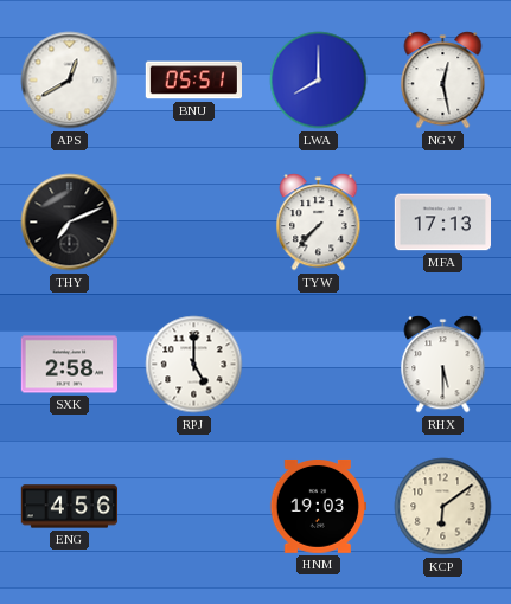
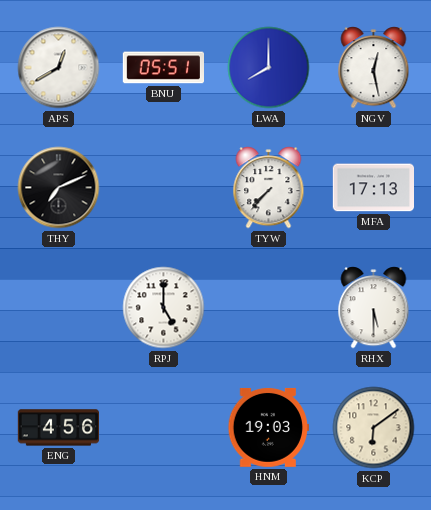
SXK: 2:58 -> none (69, 365)
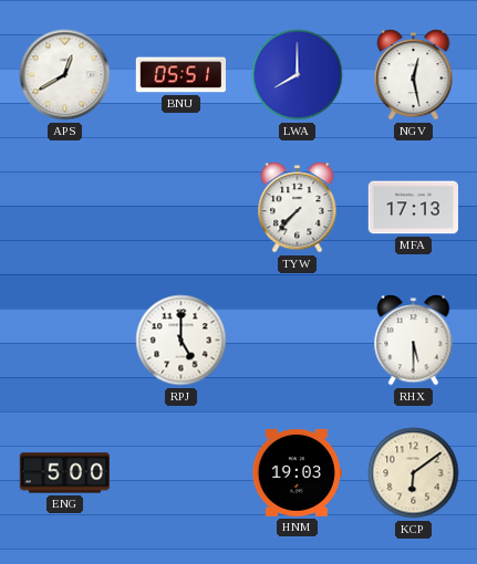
THY: 7:11 -> none (59, 188)
ENG: 4:56 -> 5:00 (64, 473)
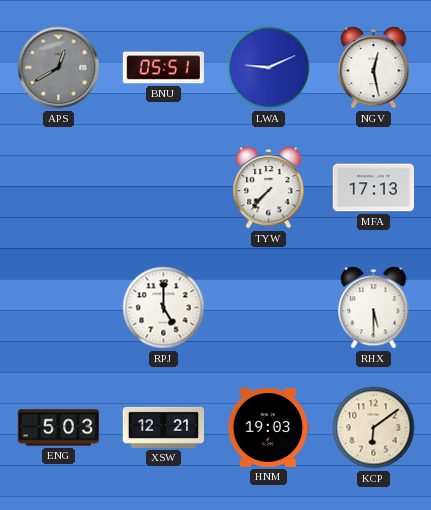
APS dial: white -> grey (59, 68)
LWA: 8:00 -> 9:11 (269, 68)
ENG: 5:00 -> 5:03 (58, 428)
XSW: none -> 12:21 (163, 427)
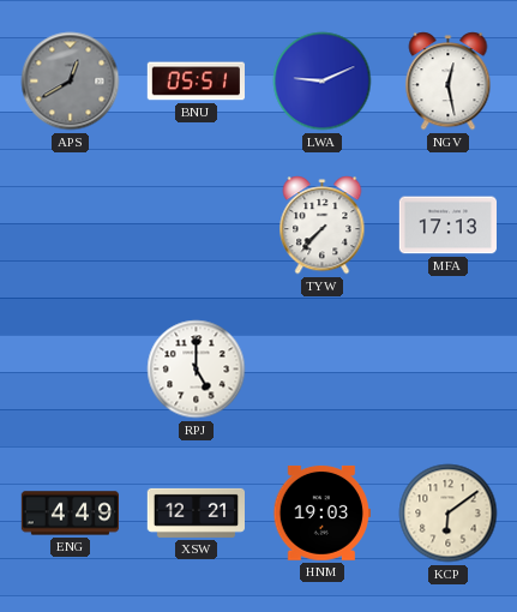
RHX: 5:30 -> none (374, 308)
ENG: 5:03 -> 4:49 (70, 514)
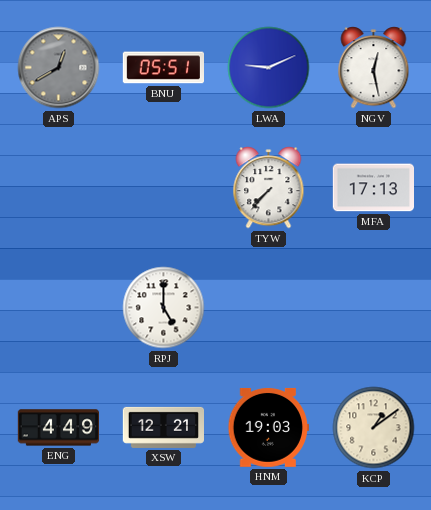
KCP: 6:09 -> 1:09 (374, 428)
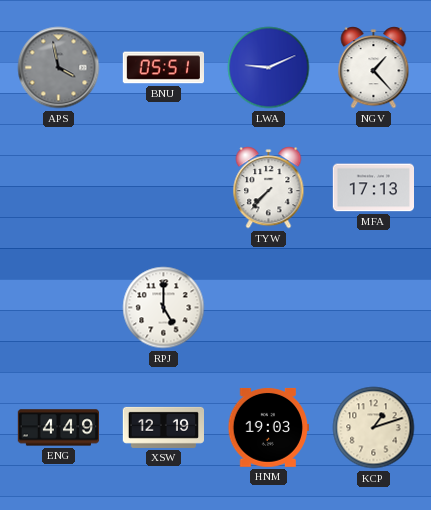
APS: 12:40 -> 3:58 (59, 68)
NGV: 12:28 -> 1:23 (374, 68)
XSW: 12:21 -> 12:19 (163, 427)
KCP: 1:09 -> 1:12 (374, 428)
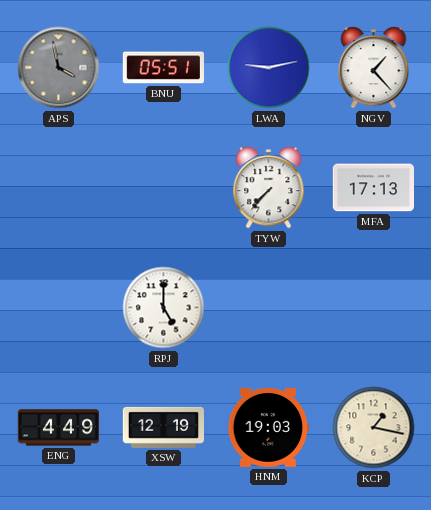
LWA: 9:11 -> 9:13 (269, 68)
KCP: 1:12 -> 1:17 (374, 428)
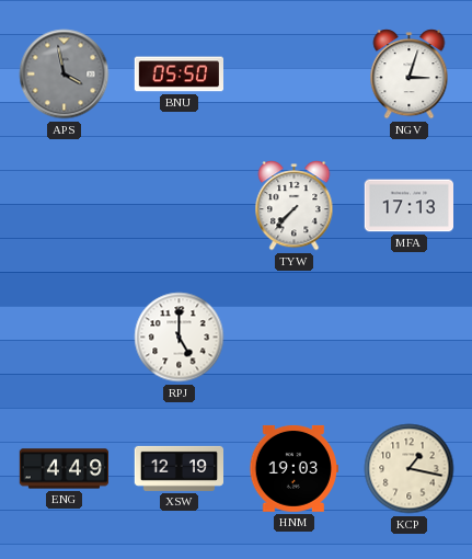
BNU: 05:51 -> 05:50 (179, 75)
LWA: 9:13 -> none (269, 68)
NGV: 1:23 -> 3:03 (410, 75)
